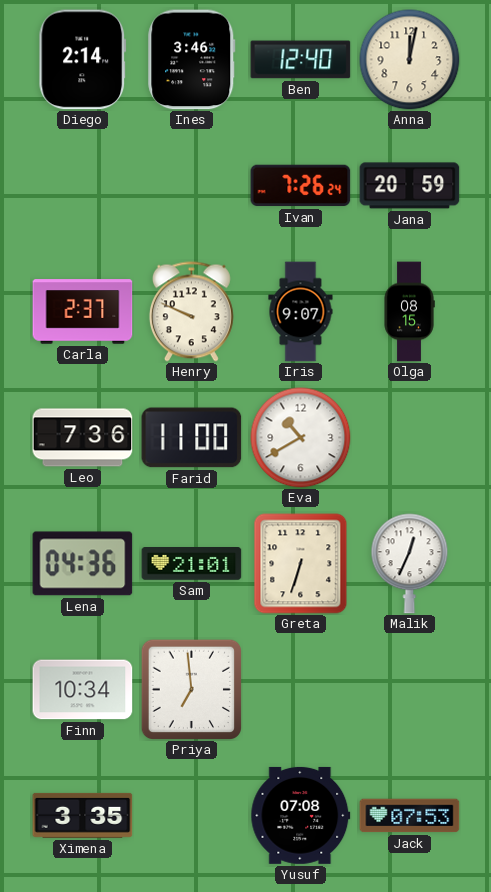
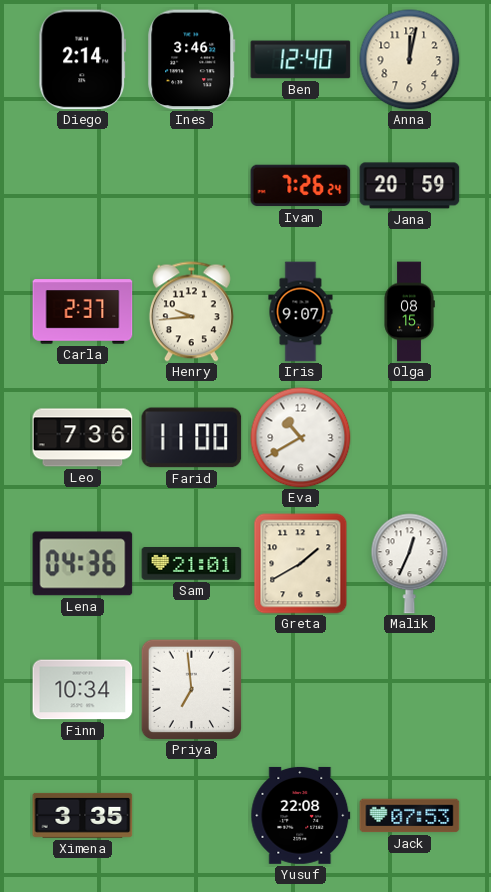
Henry: 9:49 -> 9:44 (191, 312)
Greta: 6:33 -> 1:40 (301, 564)
Yusuf: 07:08 -> 22:08 (301, 815)
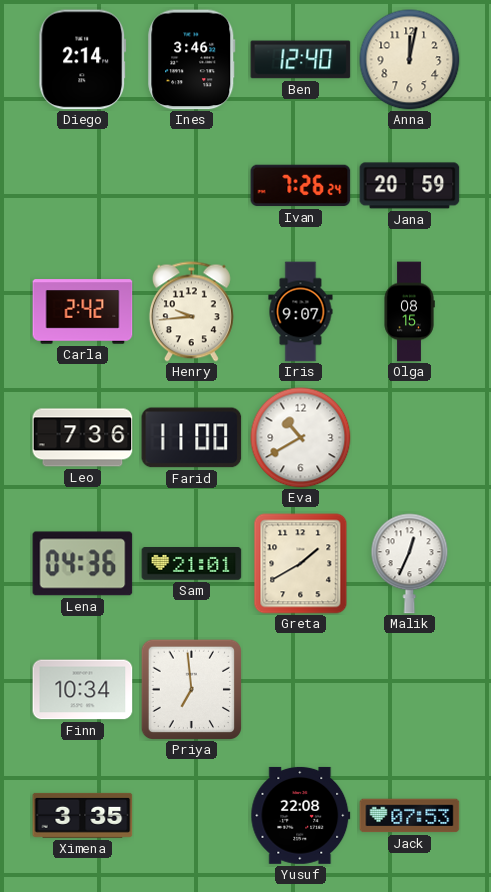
Carla: 2:37 -> 2:42 (83, 312)
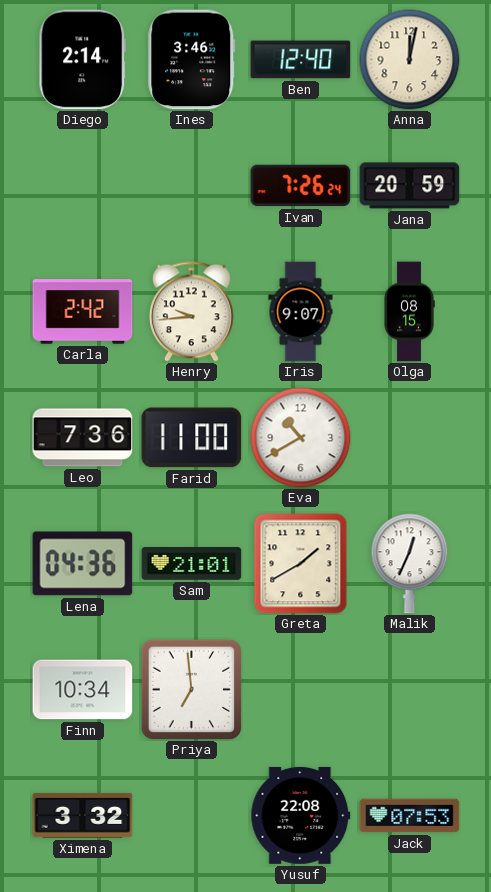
Ximena: 3:35 -> 3:32 (83, 815)
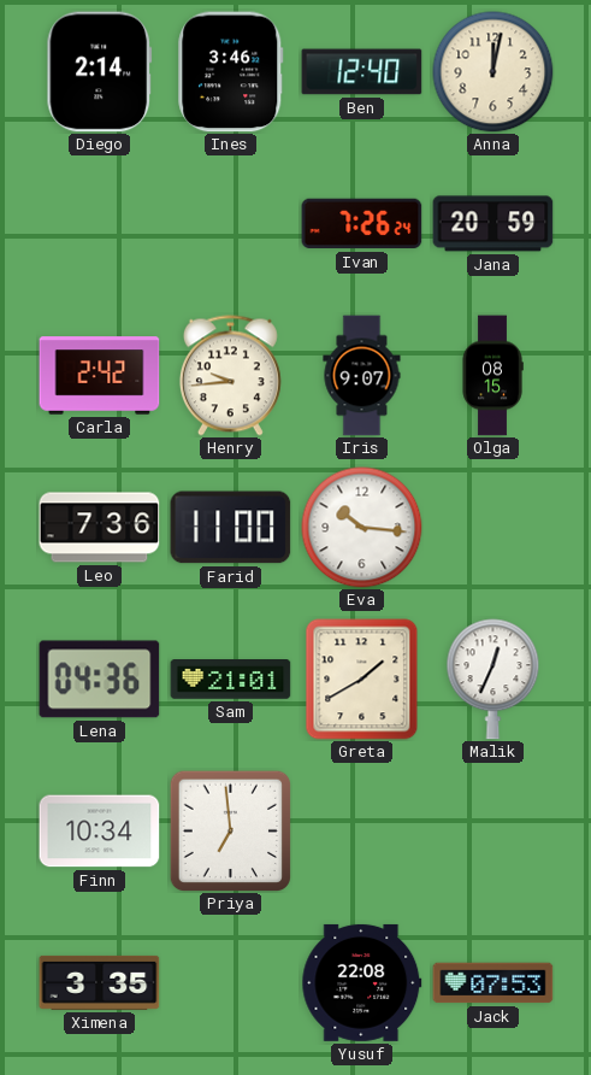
Eva: 10:40 -> 10:16 (362, 528)
Ximena: 3:32 -> 3:35 (100, 982)
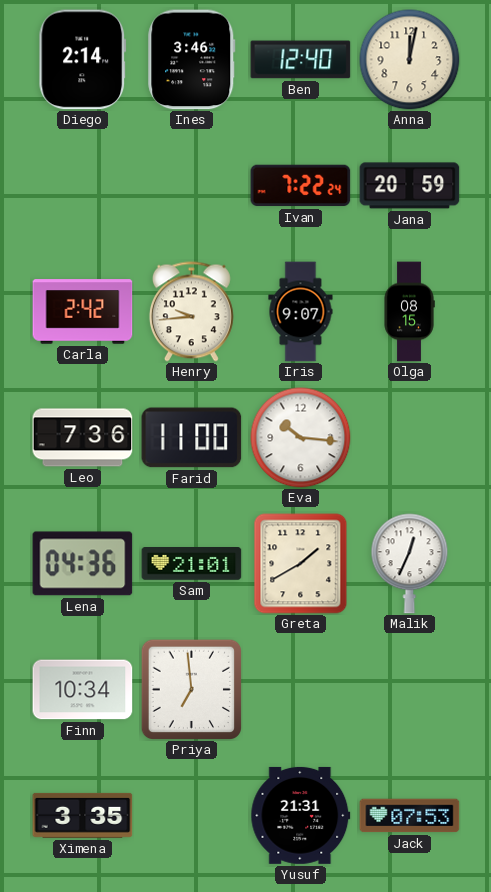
Ivan: 7:26 -> 7:22 (301, 186)
Yusuf: 22:08 -> 21:31 (301, 815)
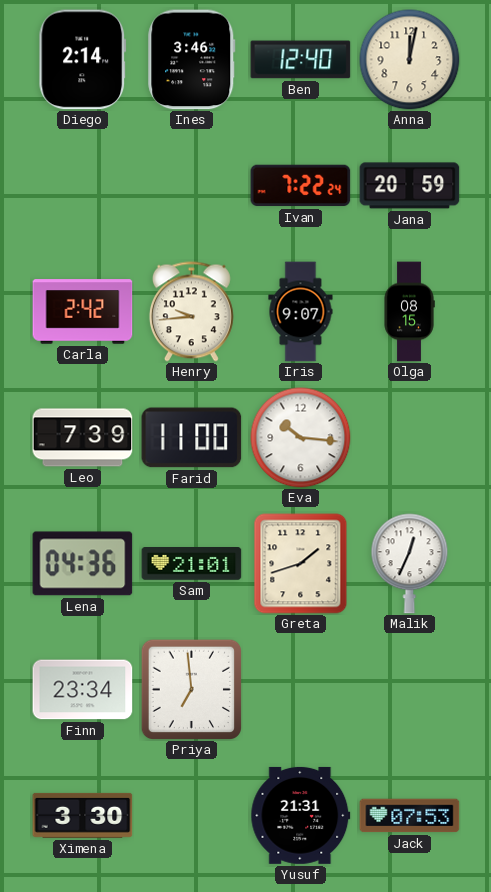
Leo: 7:36 -> 7:39 (83, 438)
Greta: 1:40 -> 1:42 (301, 564)
Finn: 10:34 -> 23:34 (83, 690)
Ximena: 3:35 -> 3:30 (83, 815)
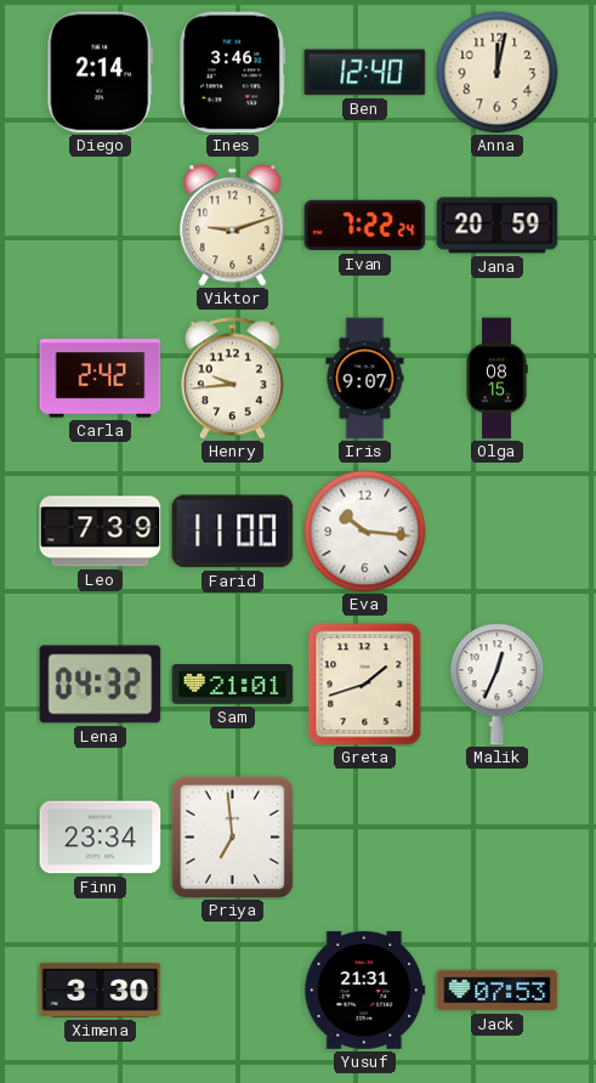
Viktor: none -> 9:12 (233, 226)
Lena: 04:36 -> 04:32 (101, 685)
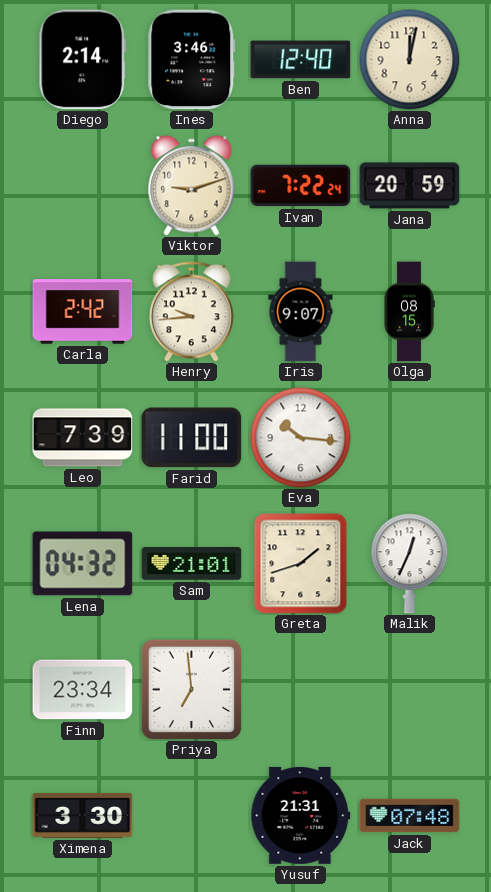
Jack: 07:53 -> 07:48 (410, 816)
